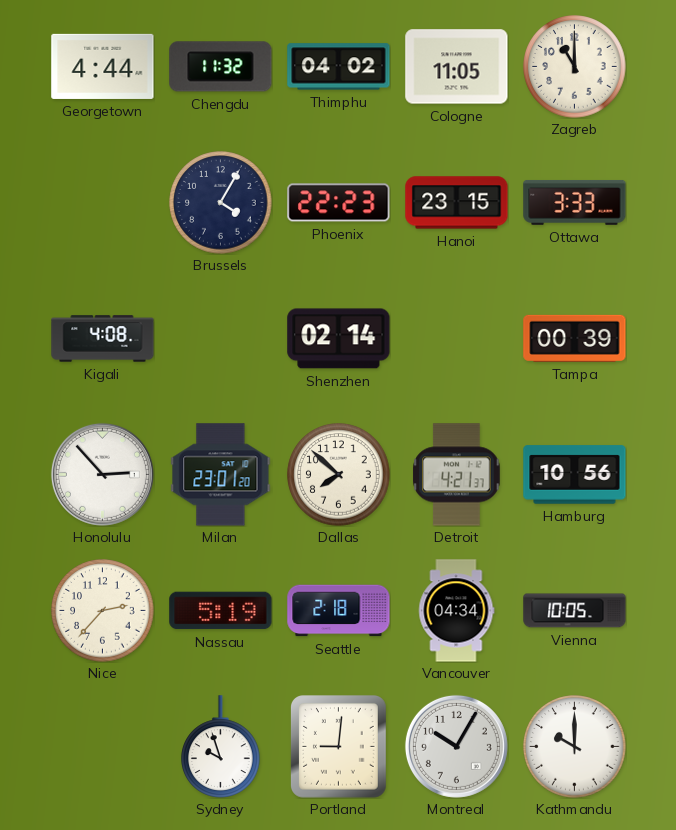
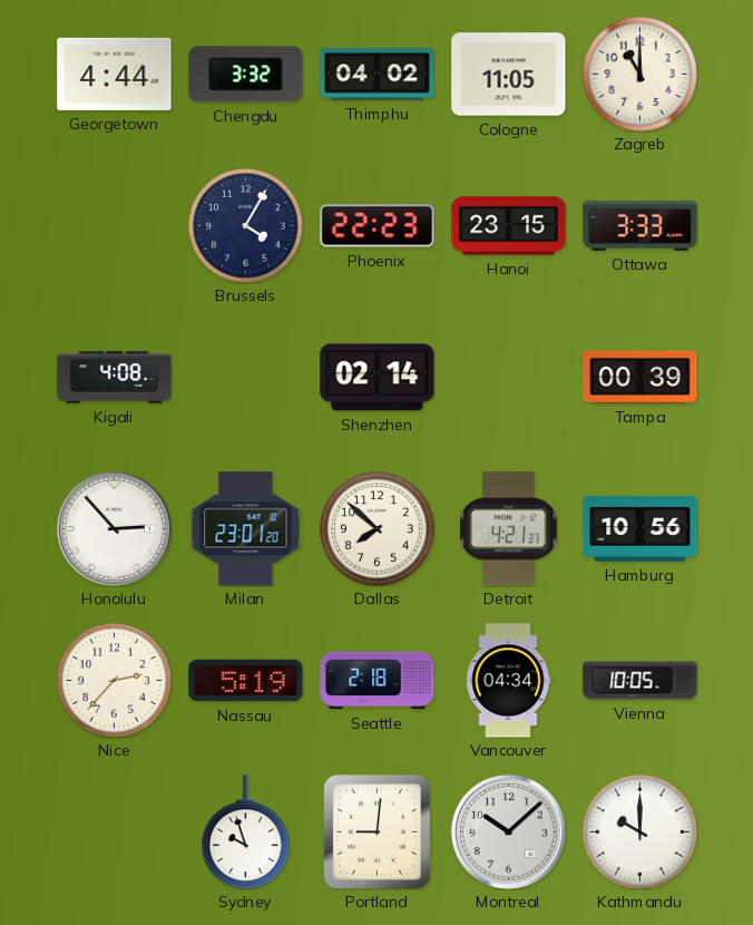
Chengdu: 11:32 -> 3:32 (246, 75)
Montreal: 10:05 -> 10:08 (508, 831)
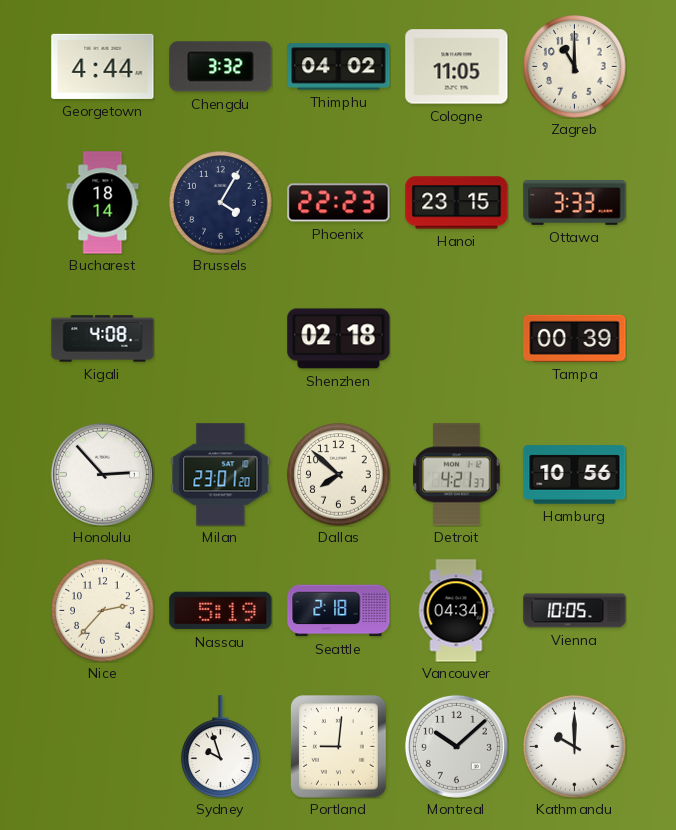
Bucharest: none -> 18:14 (103, 203)
Shenzhen: 02:14 -> 02:18 (339, 339)
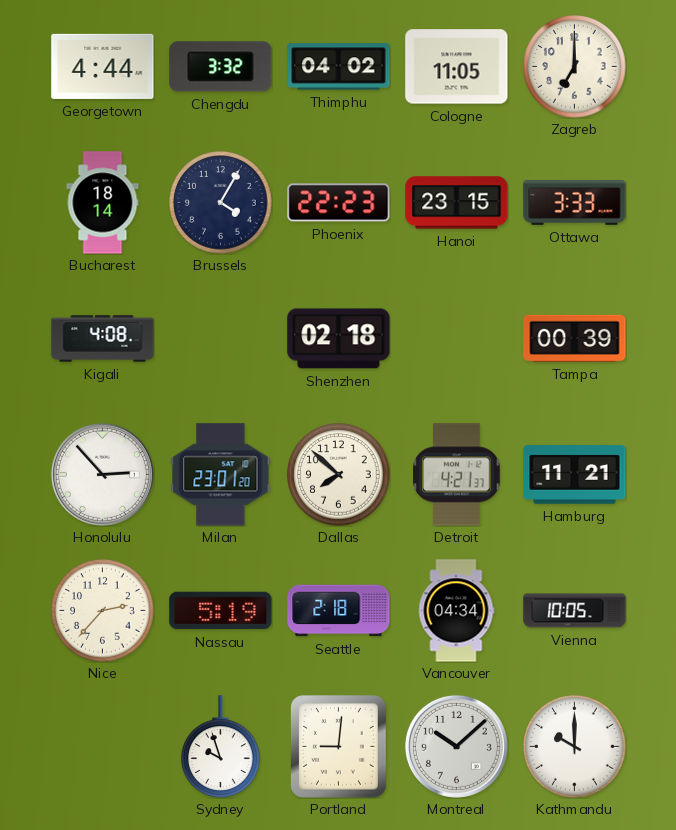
Zagreb: 11:00 -> 7:00 (575, 67)
Hamburg: 10:56 -> 11:21 (575, 475)
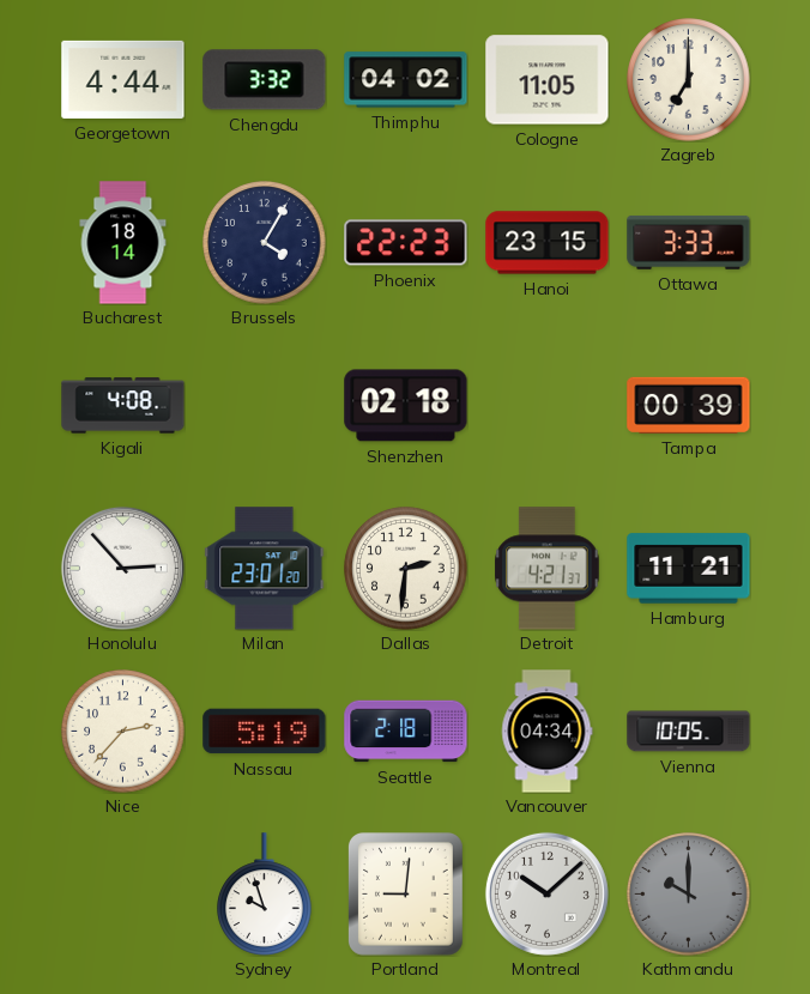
Dallas: 7:52 -> 2:31 (406, 569)
Kathmandu dial: white -> grey (689, 895)
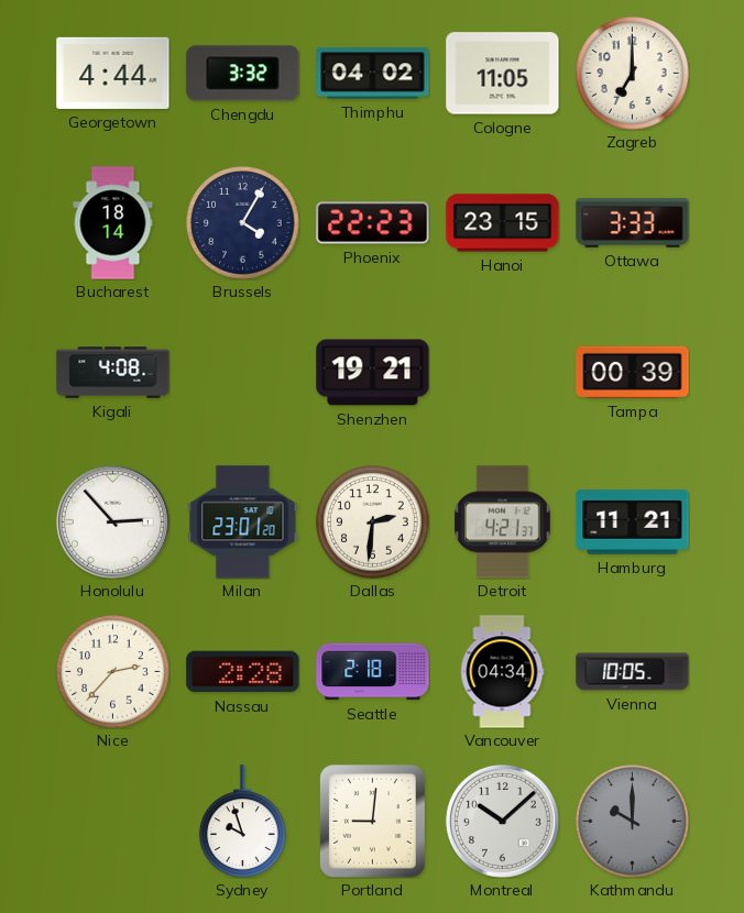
Shenzhen: 02:18 -> 19:21 (373, 373)
Nassau: 5:19 -> 2:28 (243, 672)
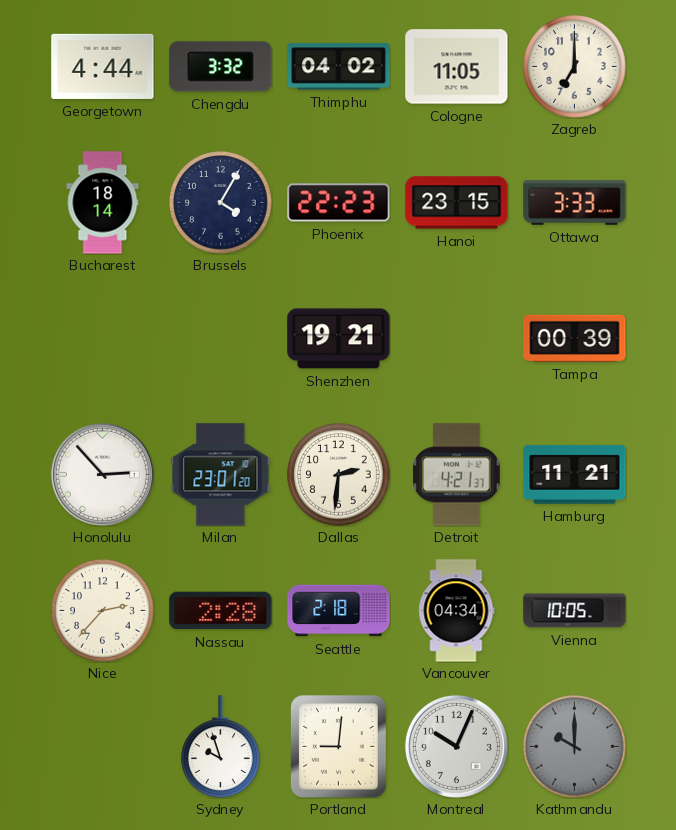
Kigali: 4:08 -> none (113, 373)
Montreal: 10:08 -> 10:04 (456, 746)
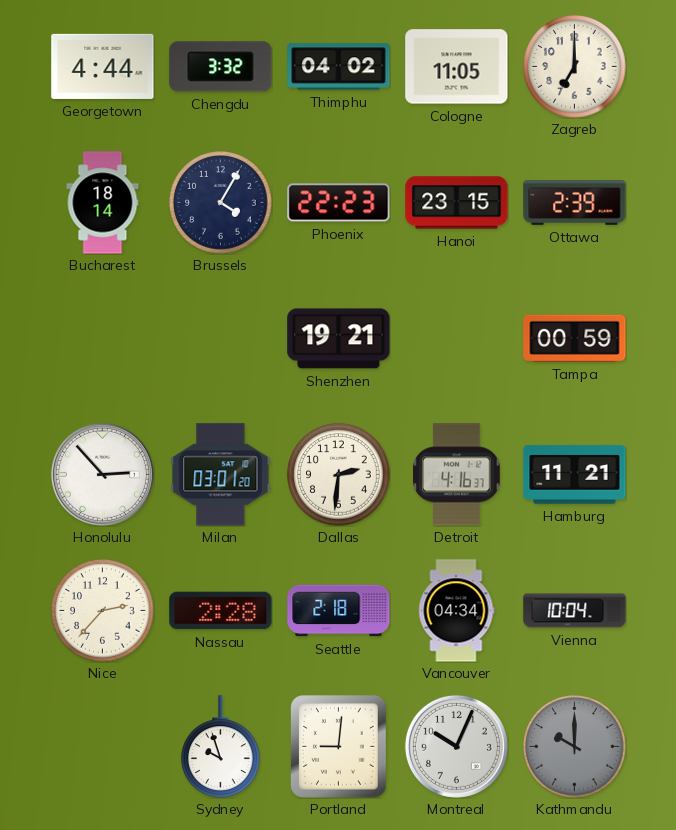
Ottawa: 3:33 -> 2:39 (575, 202)
Tampa: 00:39 -> 00:59 (575, 338)
Milan: 23:01 -> 03:01 (221, 475)
Detroit: 4:21 -> 4:16 (457, 475)
Vienna: 10:05 -> 10:04 (575, 611)
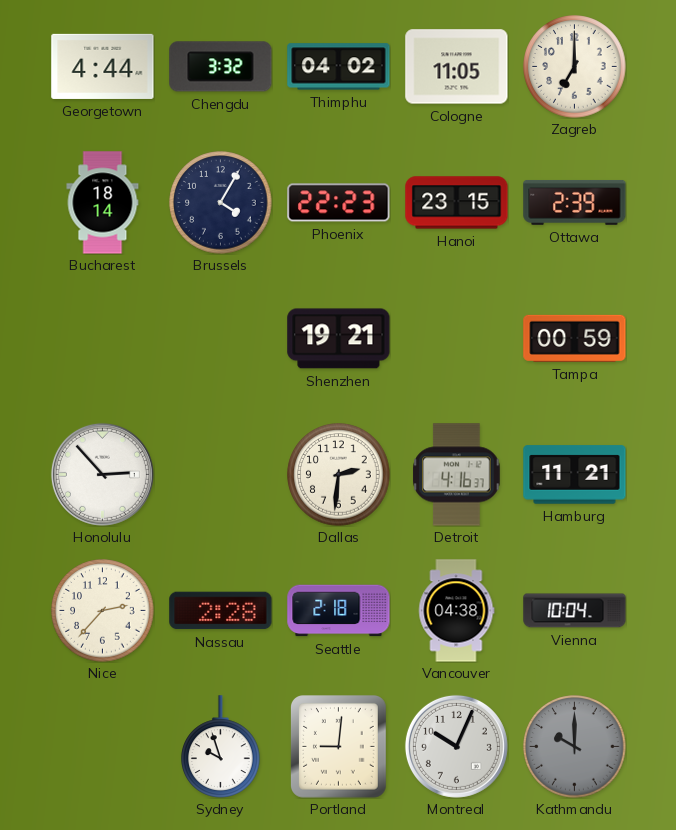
Milan: 03:01 -> none (221, 475)
Vancouver: 04:34 -> 04:38 (457, 611)
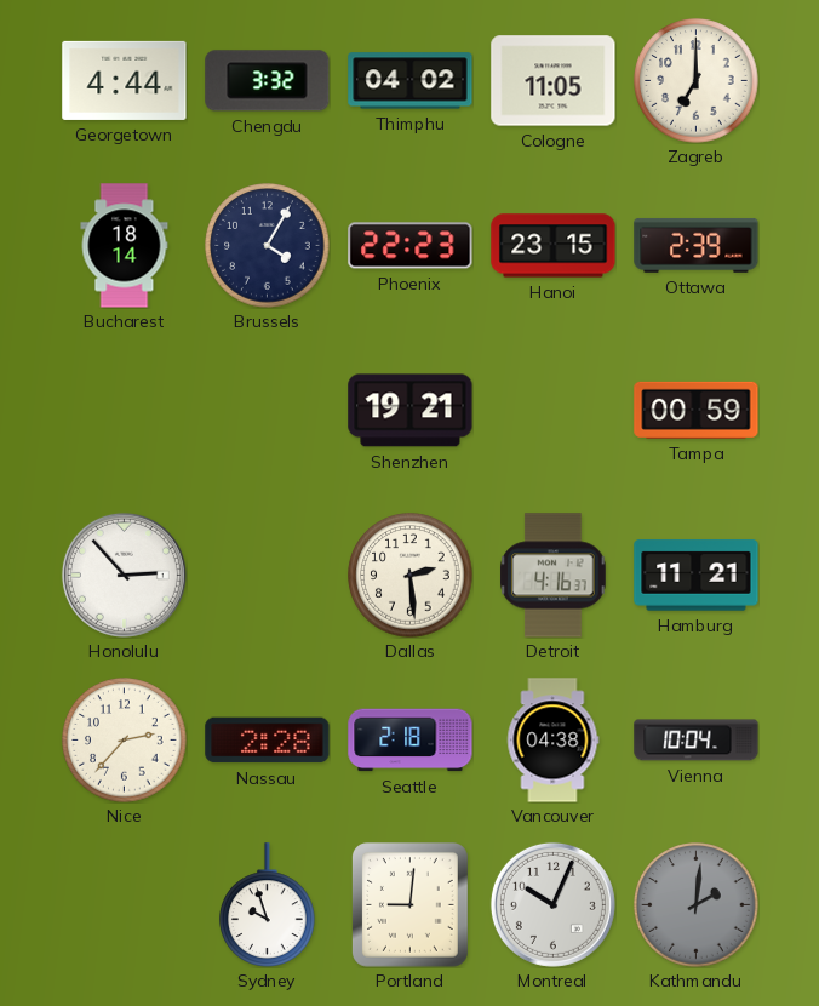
Dallas: 2:31 -> 2:29 (411, 576)
Kathmandu: 10:00 -> 2:01 (697, 905)
